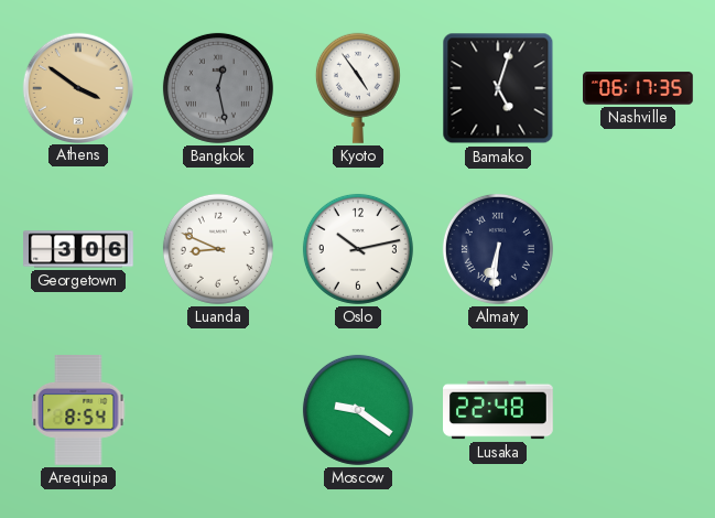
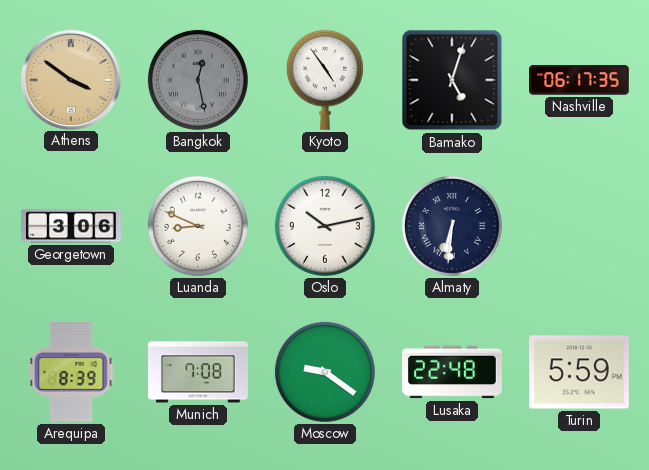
Arequipa: 8:54 -> 8:39 (71, 372)
Munich: none -> 7:08 (198, 372)
Turin: none -> 5:59 (580, 372)
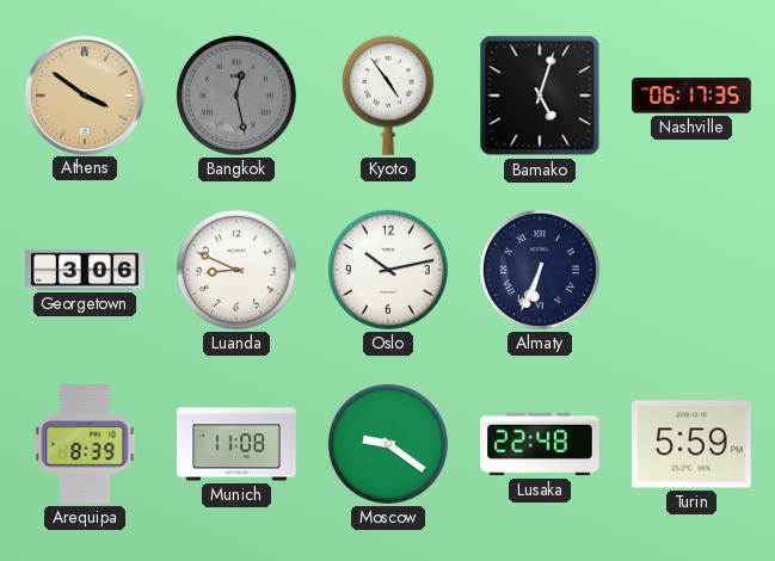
Almaty: 6:31 -> 6:34 (540, 270)
Munich: 7:08 -> 11:08 (236, 444)
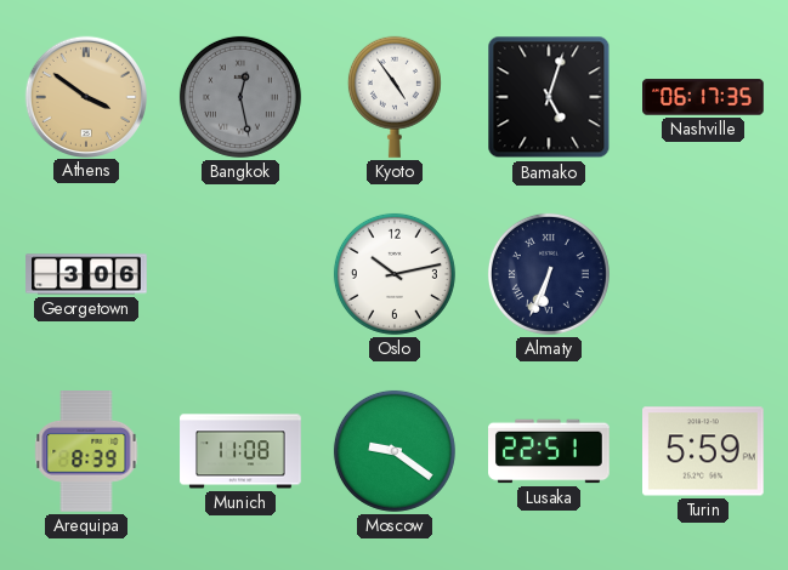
Luanda: 8:49 -> none (236, 270)
Lusaka: 22:48 -> 22:51 (549, 451)
